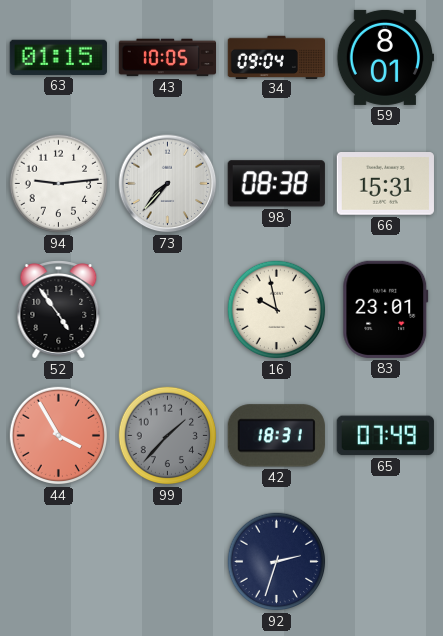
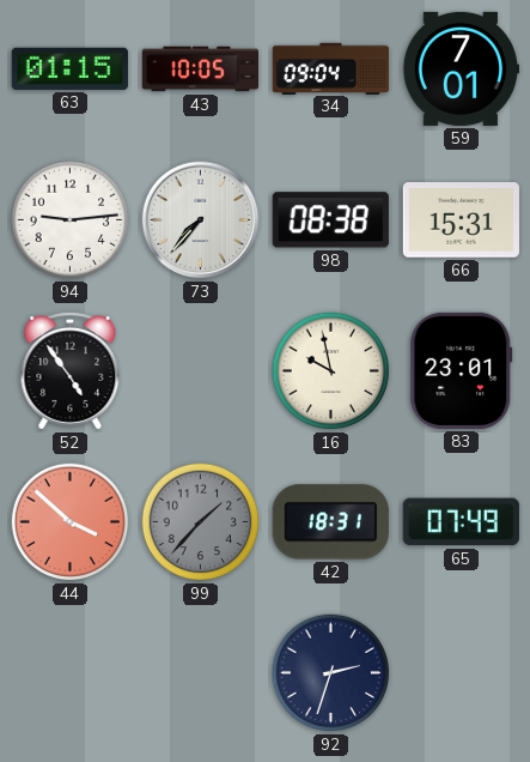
59: 8:01 -> 7:01 (461, 68)
44: 3:55 -> 3:52 (71, 522)
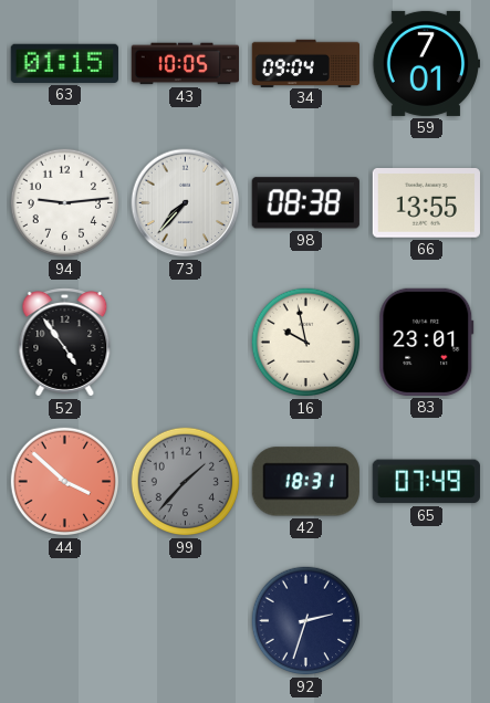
66: 15:31 -> 13:55 (426, 203)
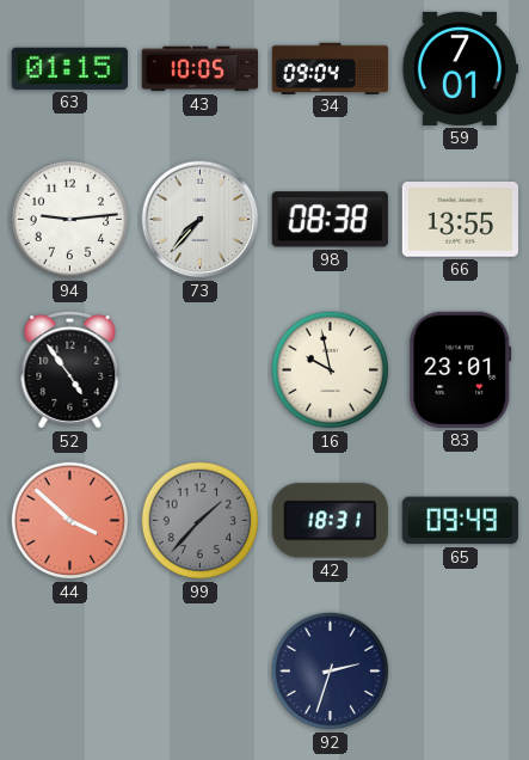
65: 07:49 -> 09:49 (460, 521)
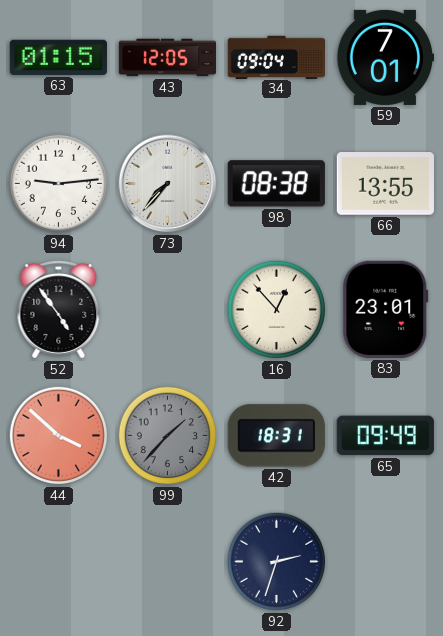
43: 10:05 -> 12:05 (167, 58)
16: 9:58 -> 12:53 (277, 310)
